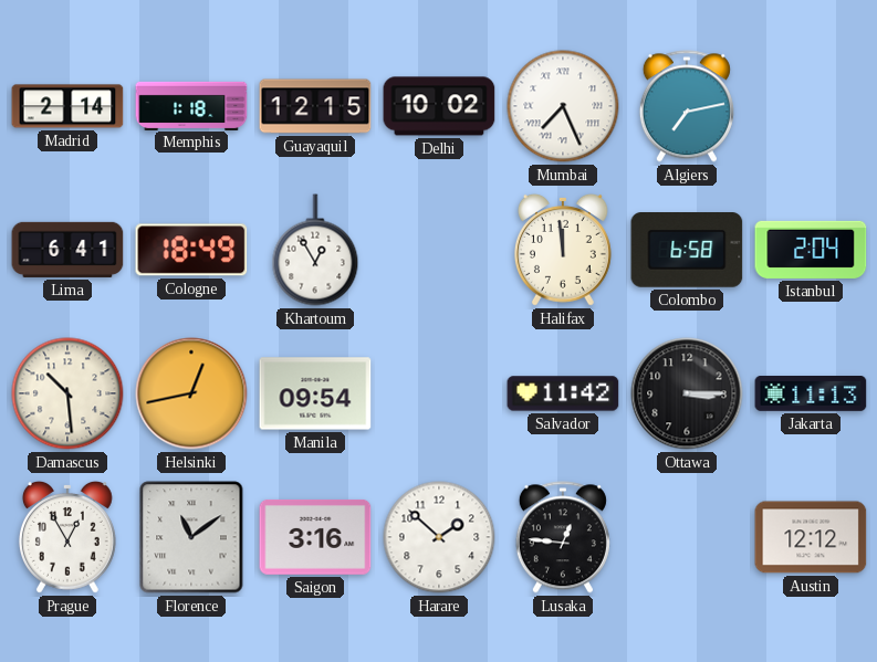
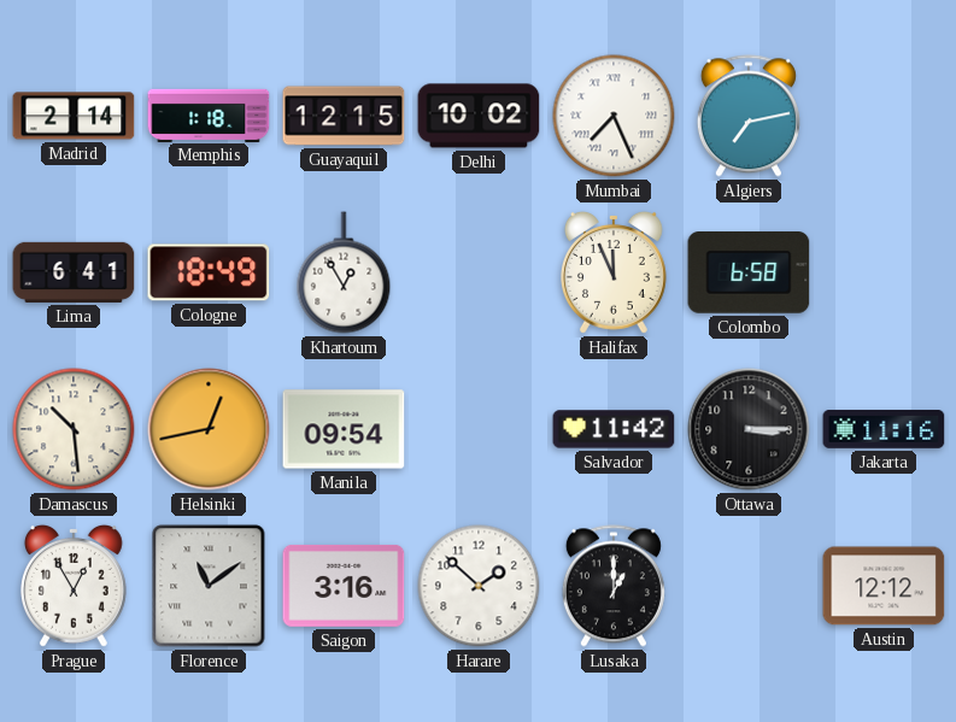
Halifax: 11:59 -> 11:56 (614, 272)
Istanbul: 2:04 -> none (811, 250)
Jakarta: 11:13 -> 11:16 (884, 430)
Lusaka: 12:46 -> 1:00 (614, 586)
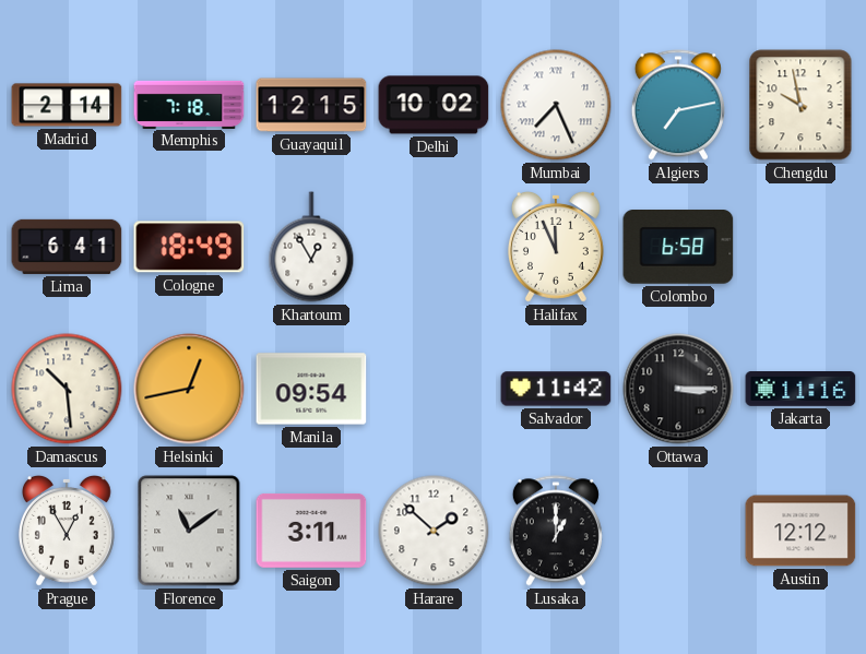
Memphis: 1:18 -> 7:18 (189, 104)
Chengdu: none -> 9:58 (800, 105)
Saigon: 3:16 -> 3:11 (311, 531)
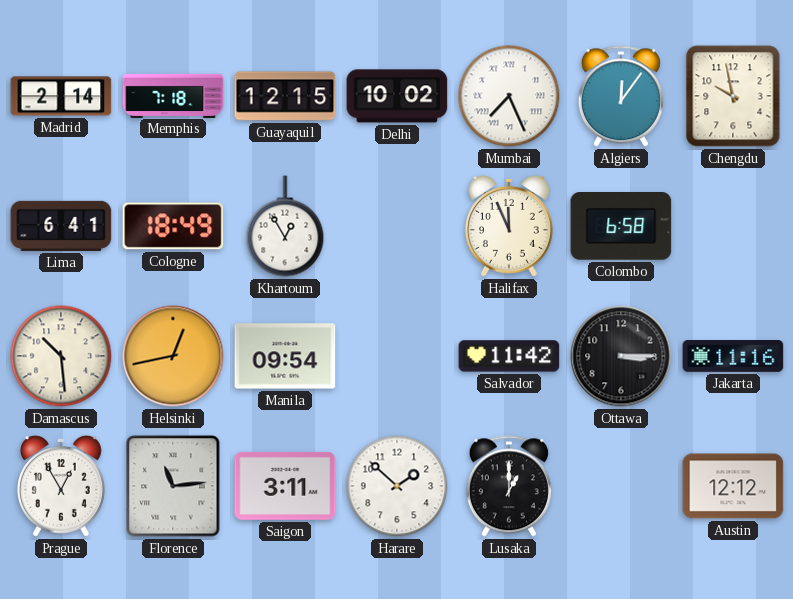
Algiers: 7:13 -> 12:06 (621, 96)
Florence: 11:09 -> 11:14 (173, 486)
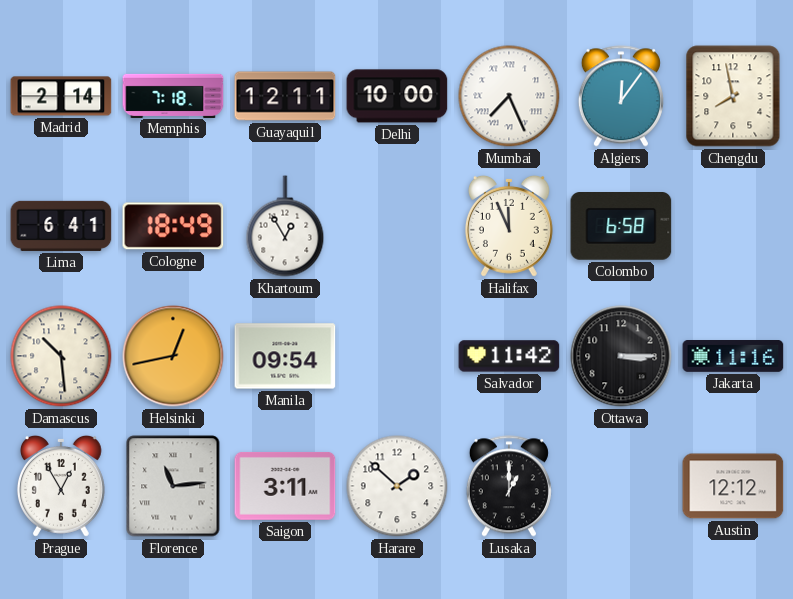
Guayaquil: 12:15 -> 12:11 (285, 96)
Delhi: 10:02 -> 10:00 (397, 96)
Chengdu: 9:58 -> 7:58 (733, 96)
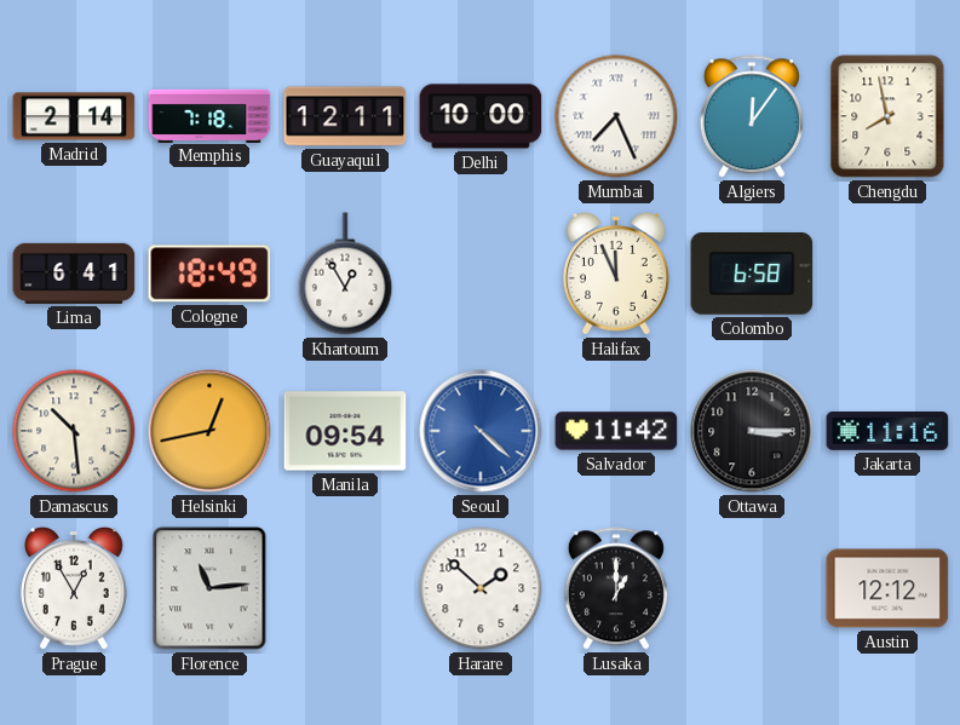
Seoul: none -> 4:22 (481, 431)
Saigon: 3:11 -> none (285, 486)
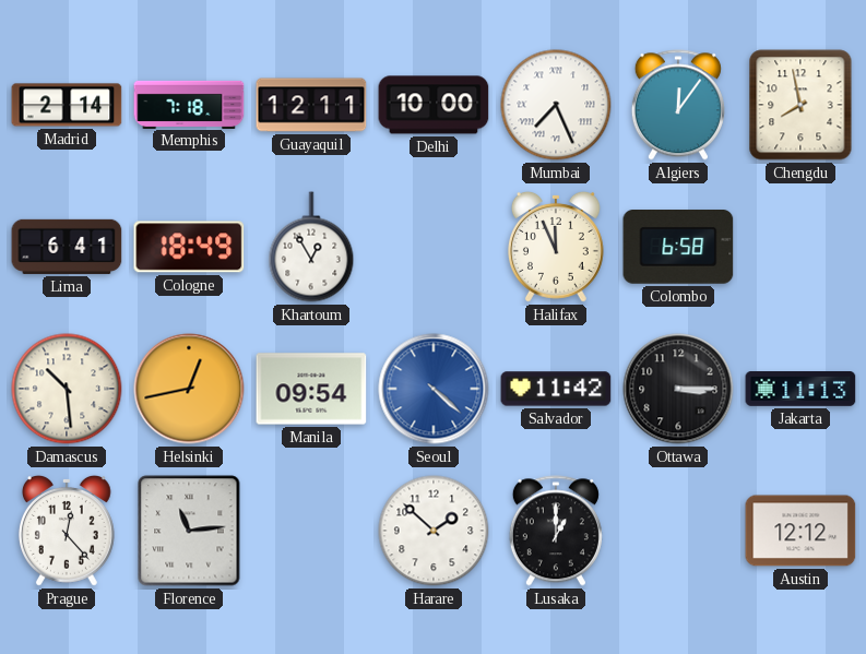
Jakarta: 11:16 -> 11:13 (800, 390)
Prague: 12:55 -> 12:23 (67, 531)
